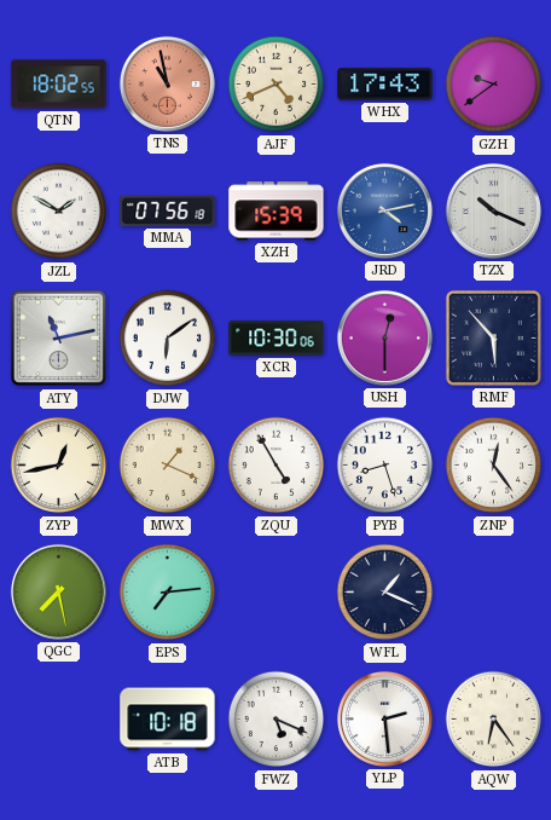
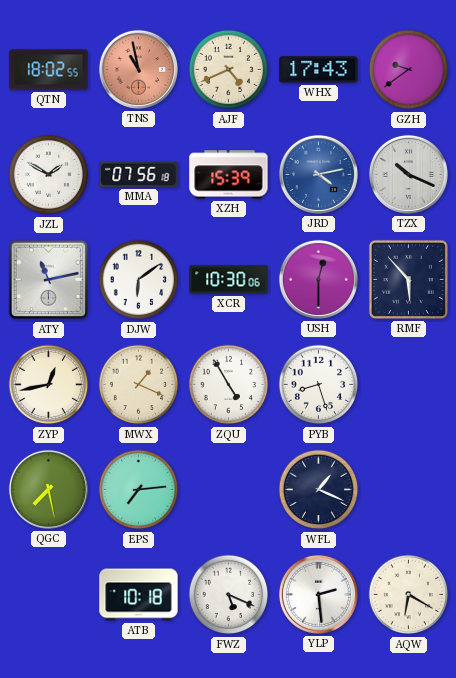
ZNP: 12:24 -> none (494, 466)
AQW: 6:24 -> 6:20 (409, 595)
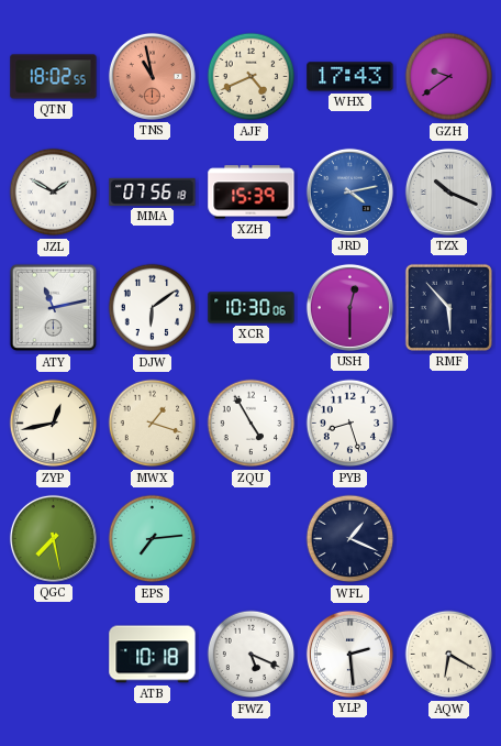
MWX: 1:19 -> 1:18 (153, 424)
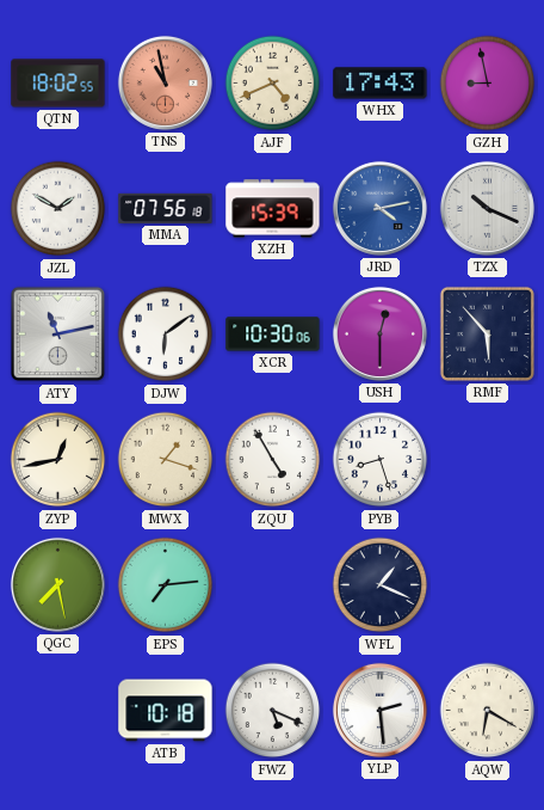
GZH: 9:39 -> 8:58 (488, 84)
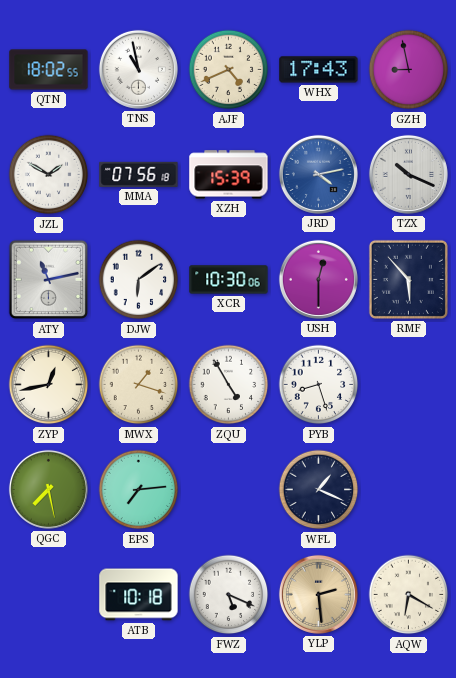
TNS dial: salmon -> white (138, 69)
YLP dial: white -> champagne (318, 594)
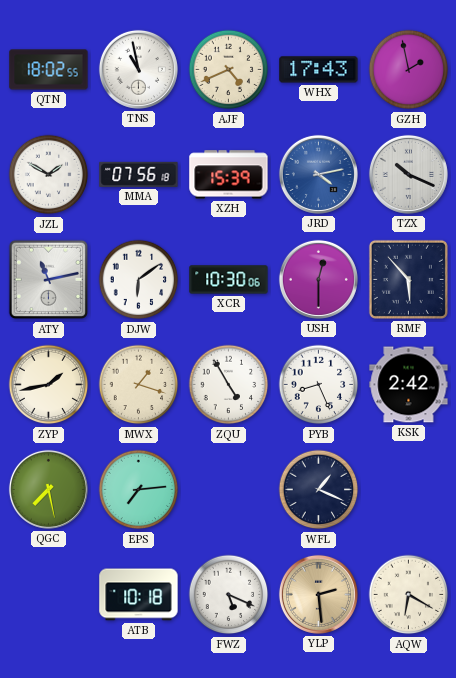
GZH: 8:58 -> 1:58 (409, 70)
ZYP: 12:43 -> 1:43 (49, 385)
PYB: 8:27 -> 8:26 (319, 385)
KSK: none -> 2:42 (409, 385)
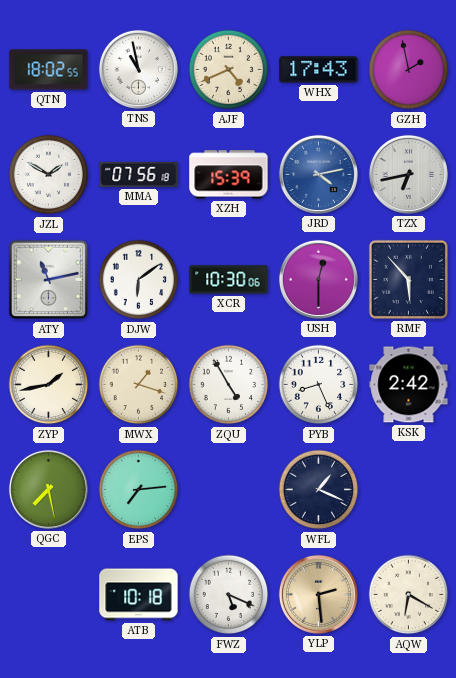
TZX: 10:19 -> 6:43 (408, 174)
